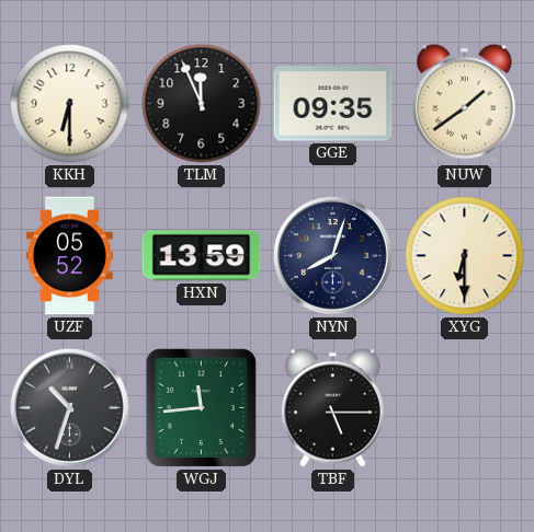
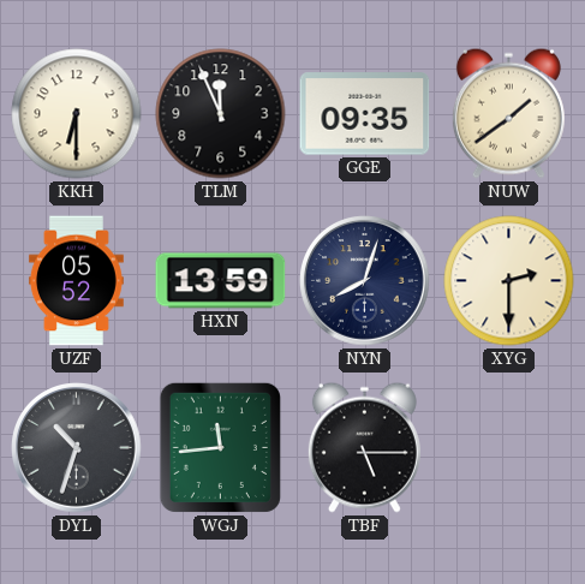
XYG: 6:30 -> 2:30 (509, 281)
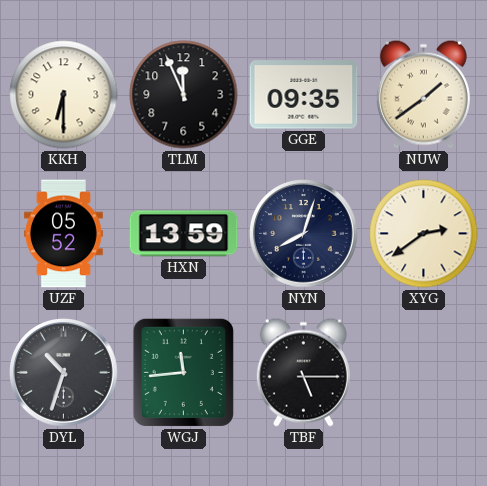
XYG: 2:30 -> 2:39 (424, 234)
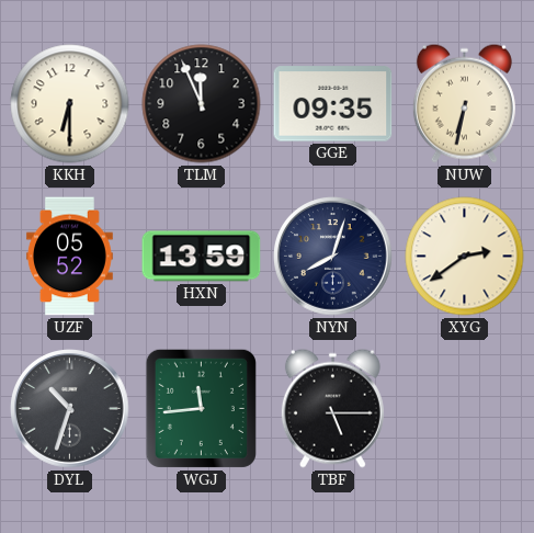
NUW: 1:39 -> 6:32 (464, 103)
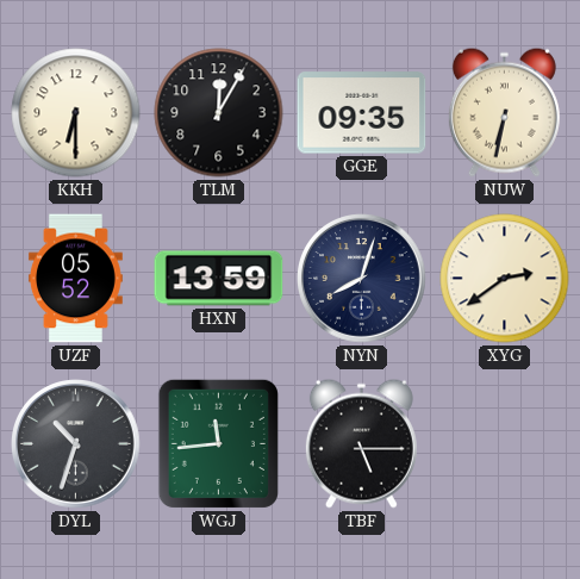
TLM: 11:56 -> 12:05 (219, 113)
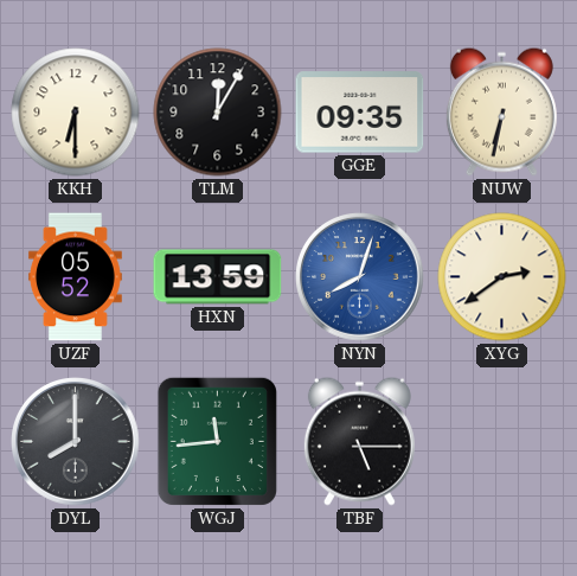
NYN dial: navy -> blue (360, 277)
DYL: 10:33 -> 8:00 (76, 442)
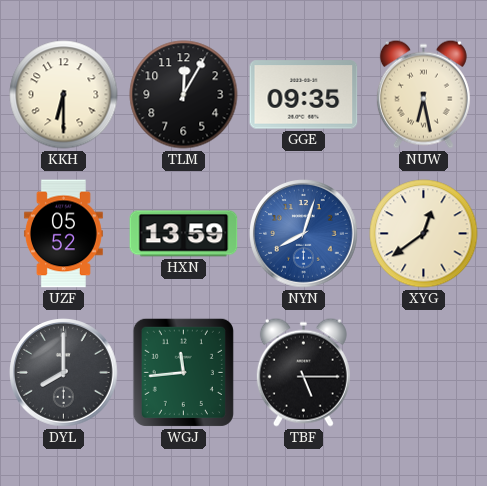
NUW: 6:32 -> 6:28 (423, 94)
XYG: 2:39 -> 12:39 (424, 234)
